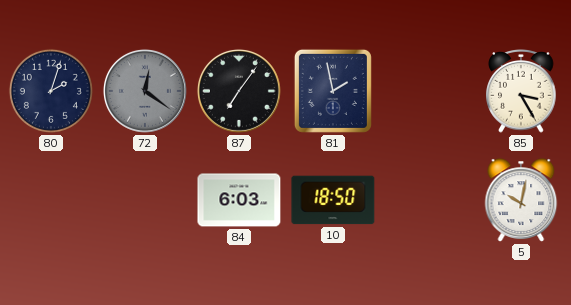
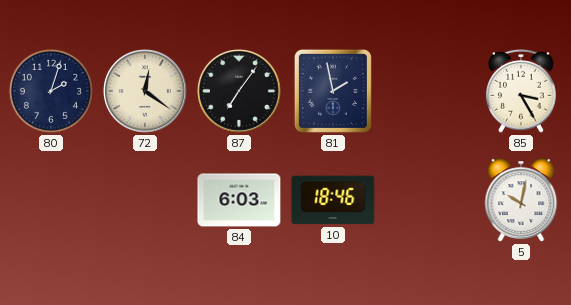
72 dial: grey -> cream (145, 91)
10: 18:50 -> 18:46 (333, 200)
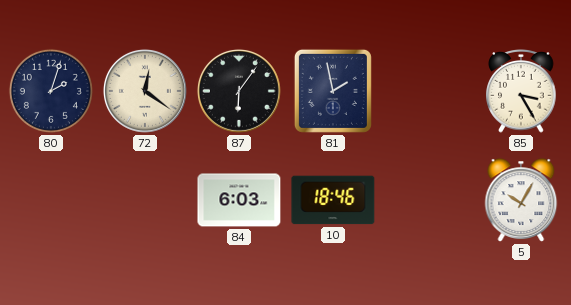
87: 7:06 -> 6:06 (239, 91)
5: 10:02 -> 10:05 (521, 200)
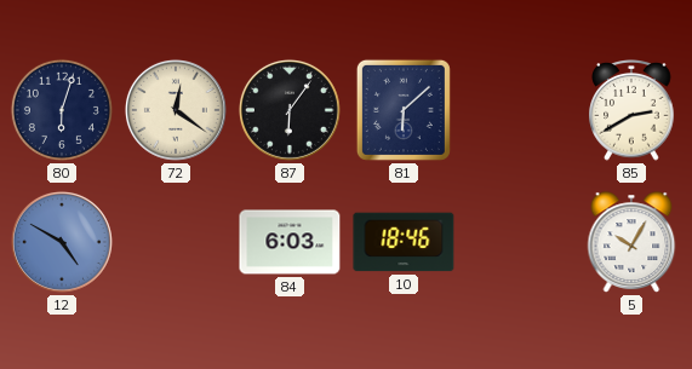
80: 2:03 -> 6:03 (62, 110)
81: 1:58 -> 6:08 (404, 110)
85: 3:25 -> 2:40 (631, 111)
12: none -> 4:50 (62, 242)
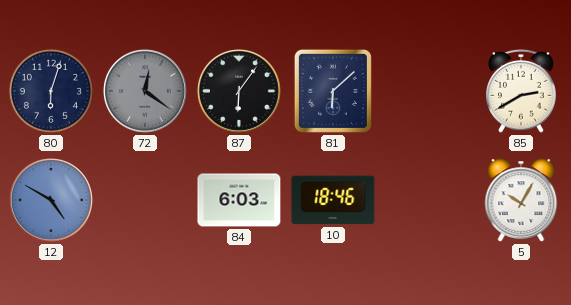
72 dial: cream -> grey (145, 91)
